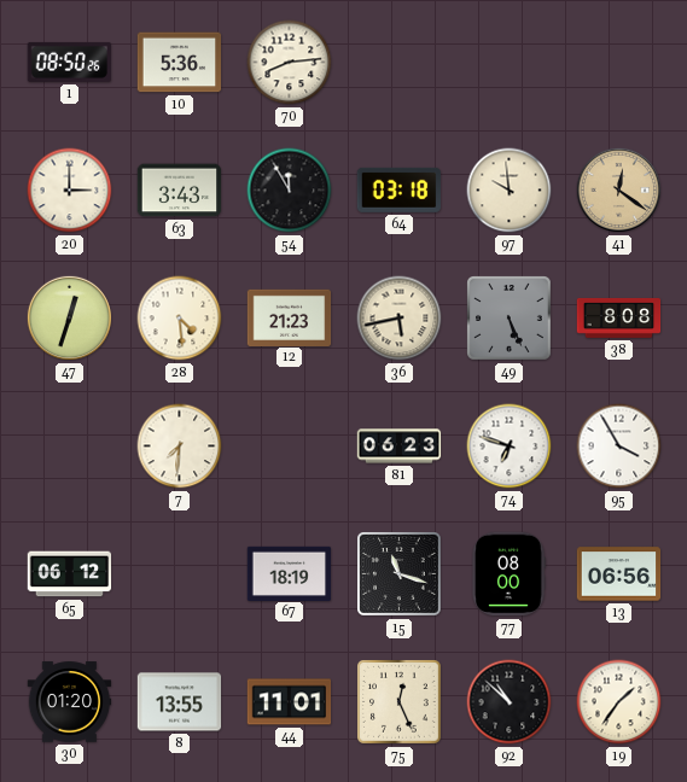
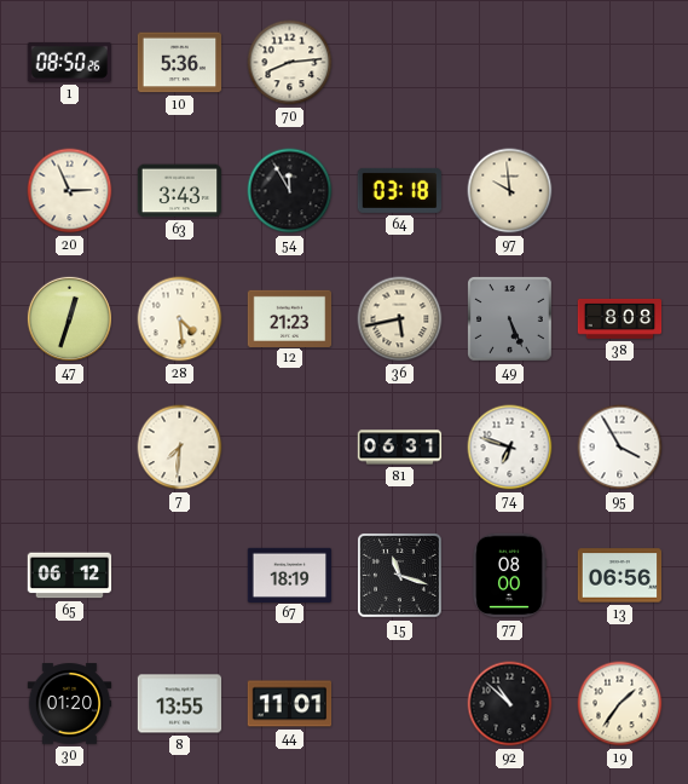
20: 3:00 -> 2:56 (70, 191)
41: 12:21 -> none (618, 189)
81: 06:23 -> 06:31 (400, 448)
75: 12:26 -> none (400, 702)
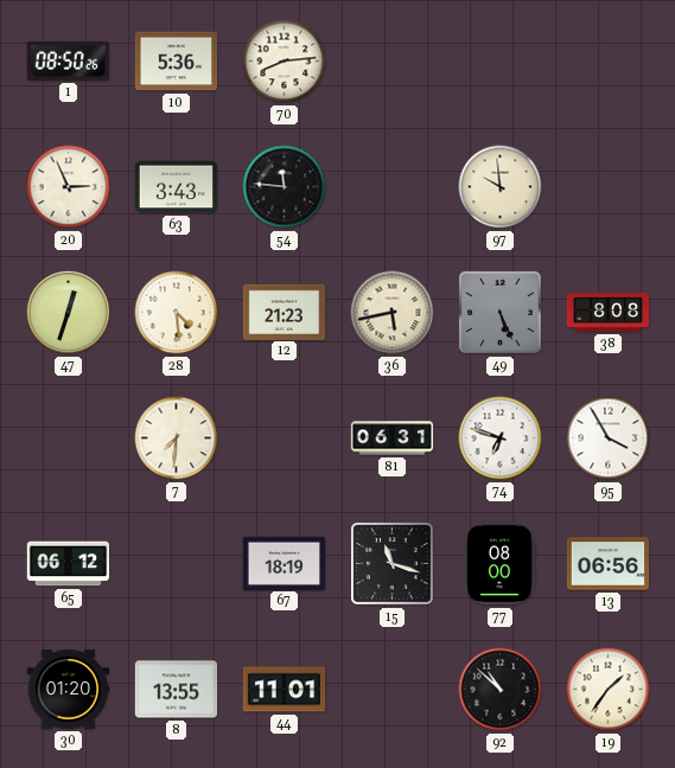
54: 11:55 -> 11:46 (285, 187)
64: 03:18 -> none (399, 190)
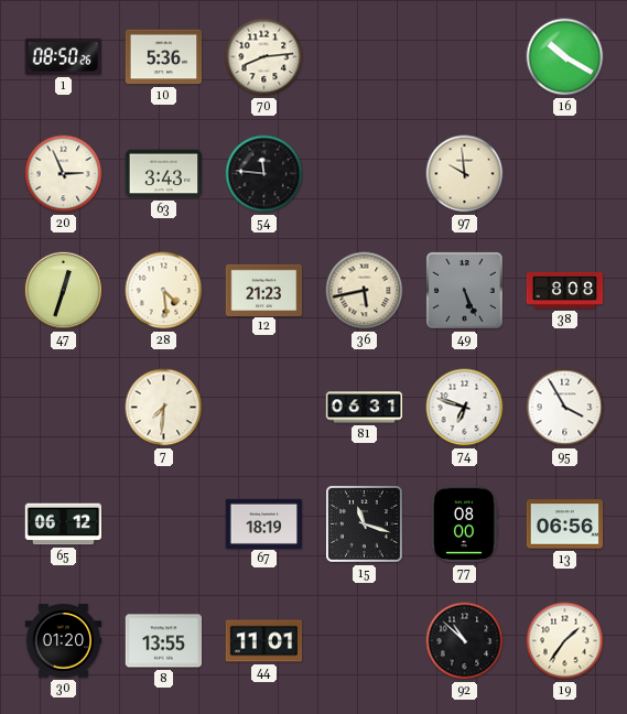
16: none -> 10:20 (565, 57)
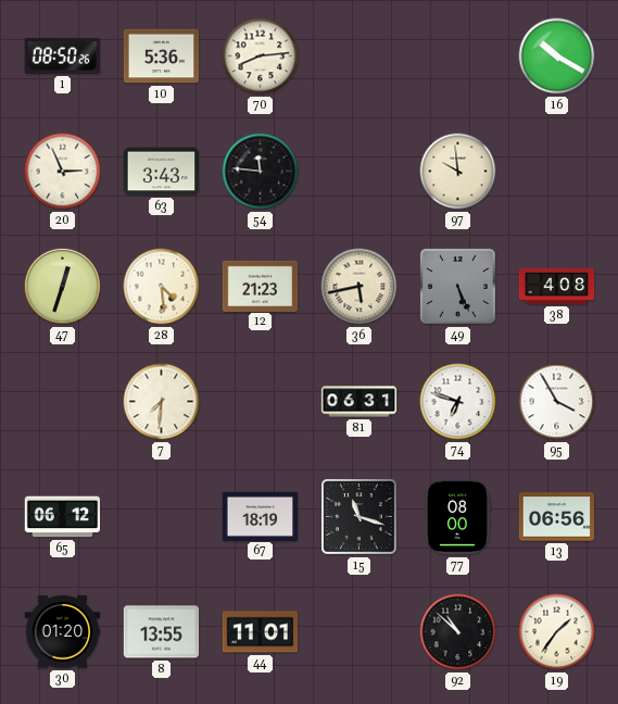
38: 8:08 -> 4:08 (557, 286)
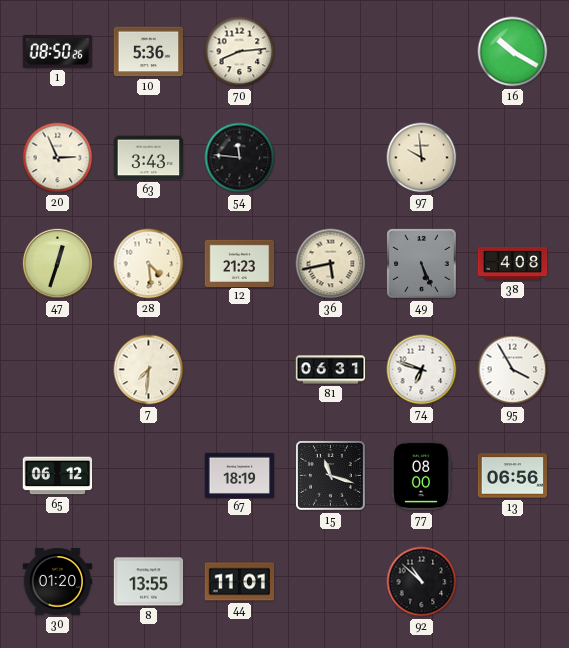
19: 1:36 -> none (557, 632)
